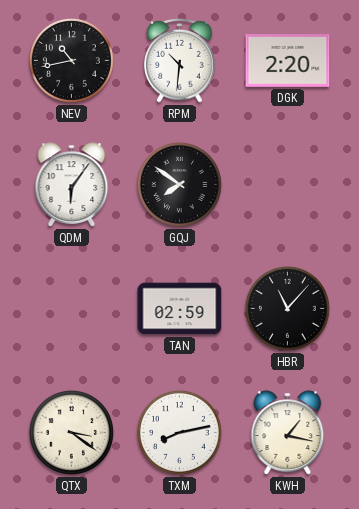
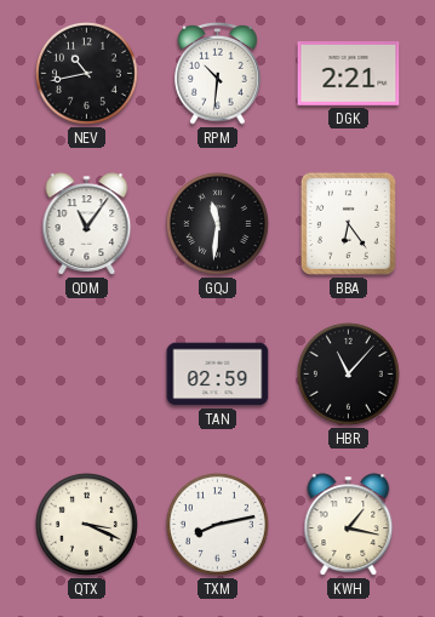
DGK: 2:20 -> 2:21 (349, 74)
QDM: 6:06 -> 11:06 (87, 224)
GQJ: 7:51 -> 11:31 (217, 223)
BBA: none -> 6:24 (348, 223)
QTX: 3:21 -> 3:19 (86, 524)
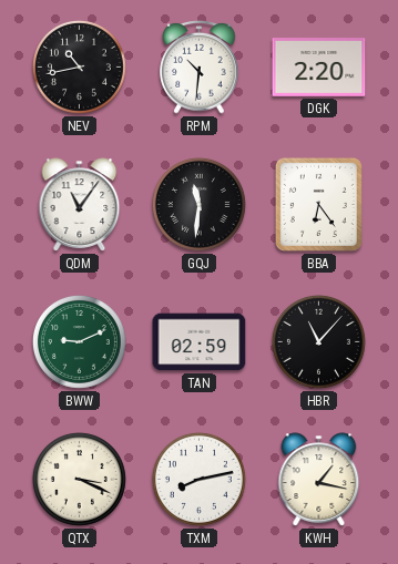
DGK: 2:21 -> 2:20 (319, 68)
BWW: none -> 9:11 (79, 341)
